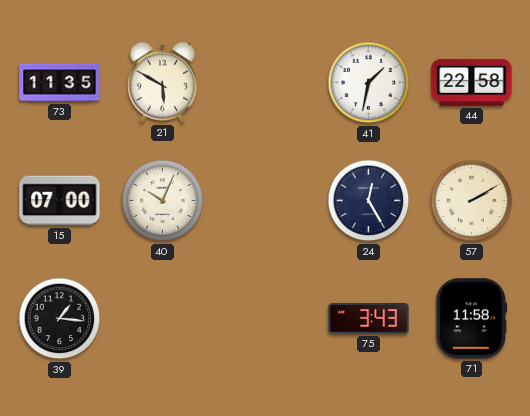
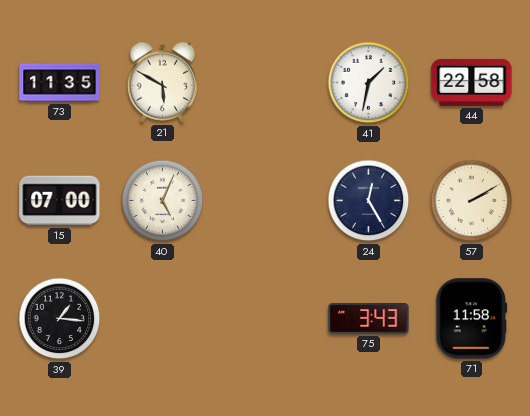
40: 10:04 -> 5:04 (163, 201)
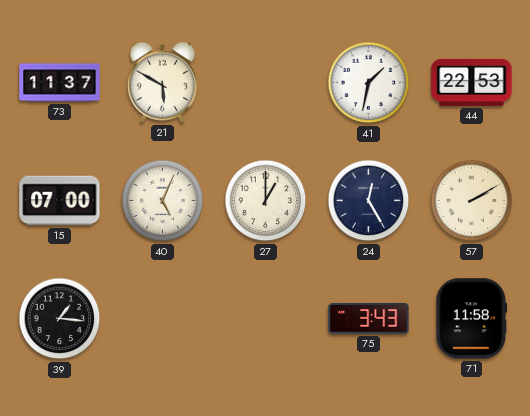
73: 11:35 -> 11:37 (60, 83)
44: 22:58 -> 22:53 (472, 82)
27: none -> 1:00 (266, 201)
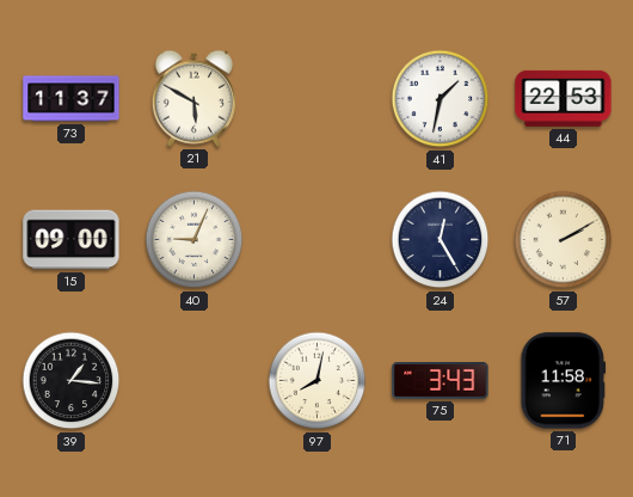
15: 07:00 -> 09:00 (72, 240)
40: 5:04 -> 9:04 (195, 240)
27: 1:00 -> none (266, 201)
97: none -> 8:02 (318, 381)
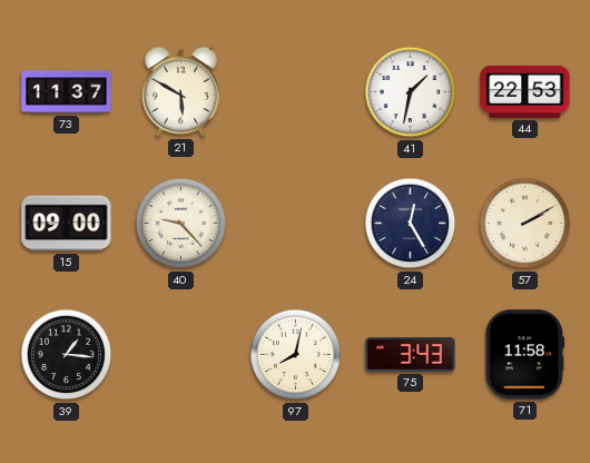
40: 9:04 -> 9:23 (181, 224)
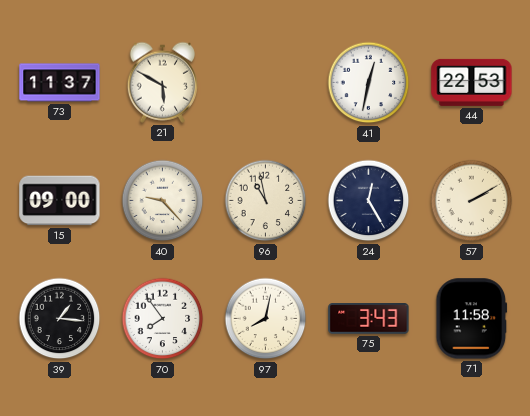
41: 1:32 -> 12:32 (369, 83)
96: none -> 10:58 (266, 201)
70: none -> 7:54 (163, 319)
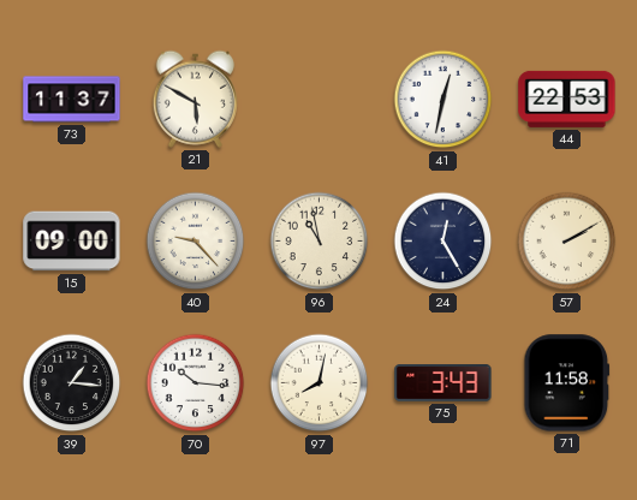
70: 7:54 -> 10:16 (196, 383)
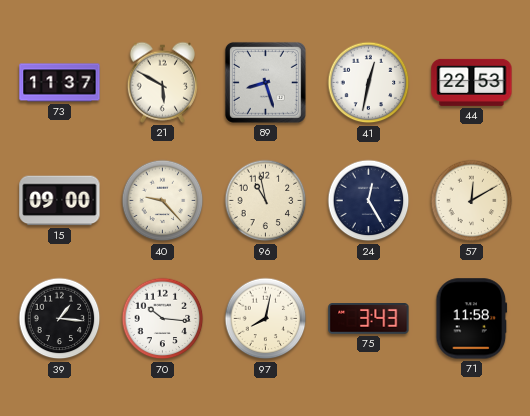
89: none -> 8:27 (265, 82)
57: 2:10 -> 12:10 (472, 201)
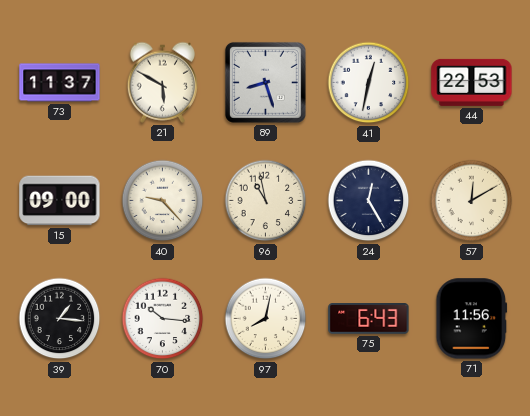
75: 3:43 -> 6:43 (369, 319)
71: 11:58 -> 11:56 (472, 319)
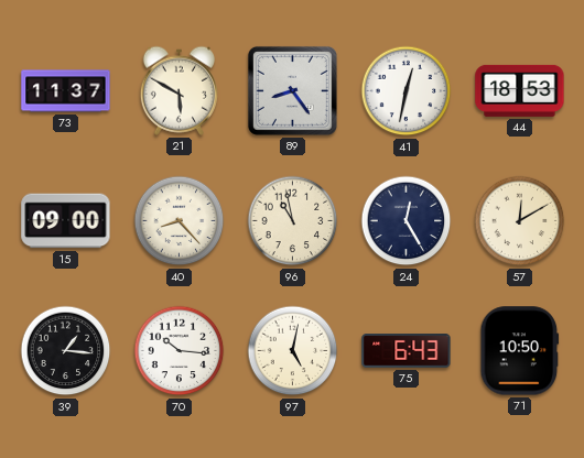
89: 8:27 -> 8:24 (292, 90)
44: 22:53 -> 18:53 (520, 90)
40: 9:23 -> 8:23 (180, 221)
97: 8:02 -> 5:02 (293, 351)
71: 11:56 -> 10:50 (520, 351)
